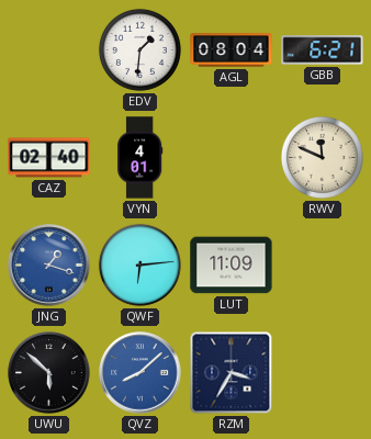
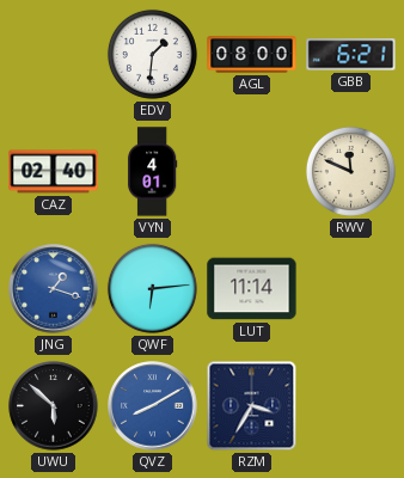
AGL: 08:04 -> 08:00 (252, 55)
LUT: 11:09 -> 11:14 (252, 289)
QVZ: 8:08 -> 8:10 (153, 406)
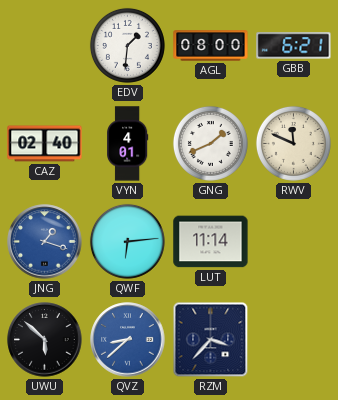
GNG: none -> 1:41 (210, 143)
QVZ: 8:10 -> 8:38 (128, 340)
RZM: 3:35 -> 3:37 (211, 340)
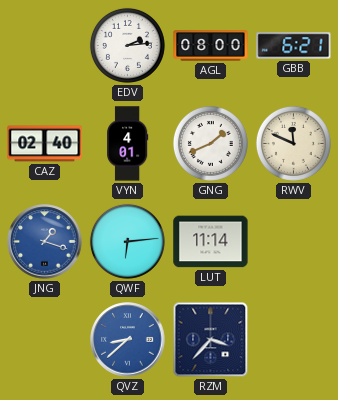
EDV: 1:31 -> 2:14 (127, 45)
UWU: 5:52 -> none (45, 340)
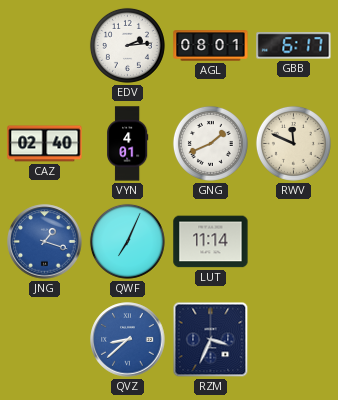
AGL: 08:00 -> 08:01 (211, 46)
GBB: 6:21 -> 6:17 (294, 46)
QWF: 6:14 -> 7:04 (127, 241)
RZM: 3:37 -> 3:34 (211, 340)
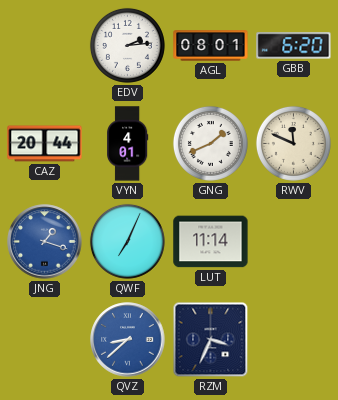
GBB: 6:17 -> 6:20 (294, 46)
CAZ: 02:40 -> 20:44 (45, 144)
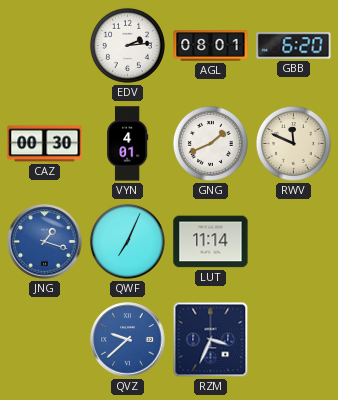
CAZ: 20:44 -> 00:30 (45, 144)
QVZ: 8:38 -> 9:38 (128, 340)
